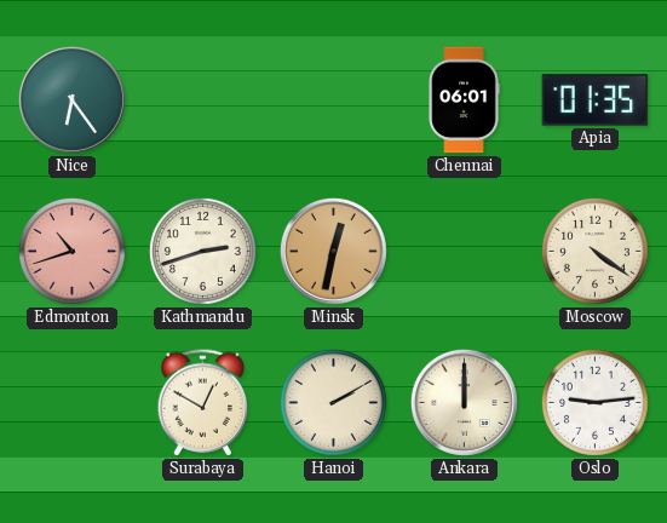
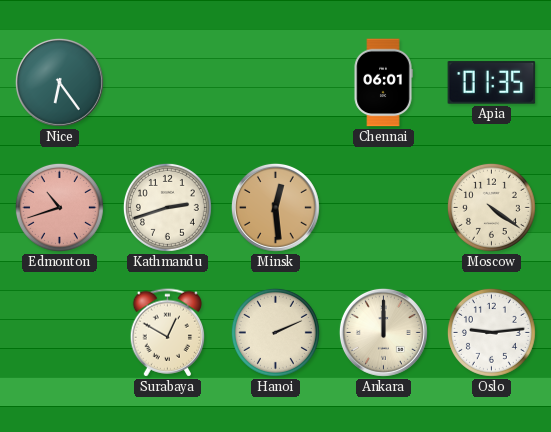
Minsk: 12:32 -> 12:29 (275, 207)
Hanoi: 2:10 -> 2:11 (275, 332)
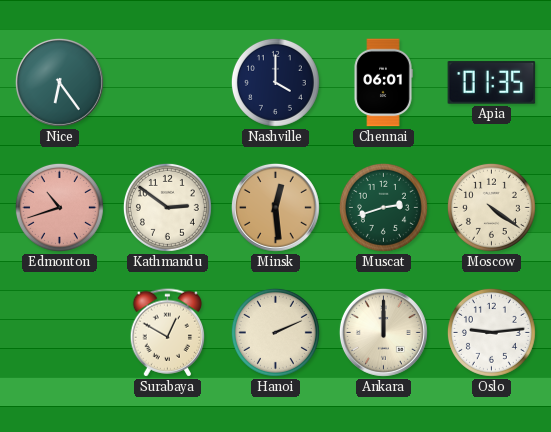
Nashville: none -> 4:00 (275, 82)
Kathmandu: 2:42 -> 2:51 (167, 207)
Muscat: none -> 2:42 (383, 207)
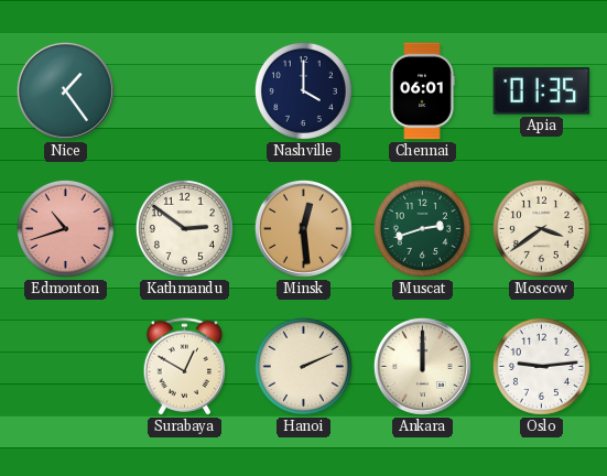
Nice: 6:24 -> 1:24 (65, 90)
Moscow: 4:21 -> 3:39 (541, 228)
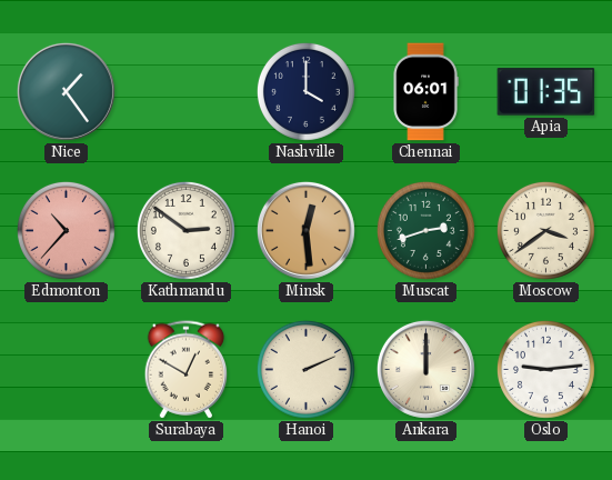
Edmonton: 10:42 -> 10:37 (66, 230)
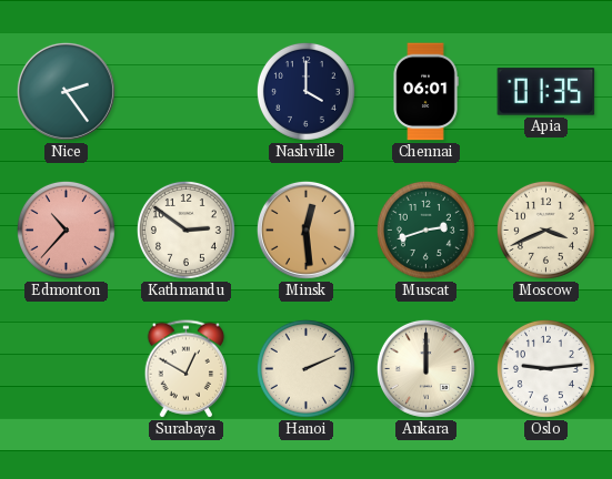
Nice: 1:24 -> 2:24 (66, 91)
Moscow: 3:39 -> 3:41 (545, 230)
